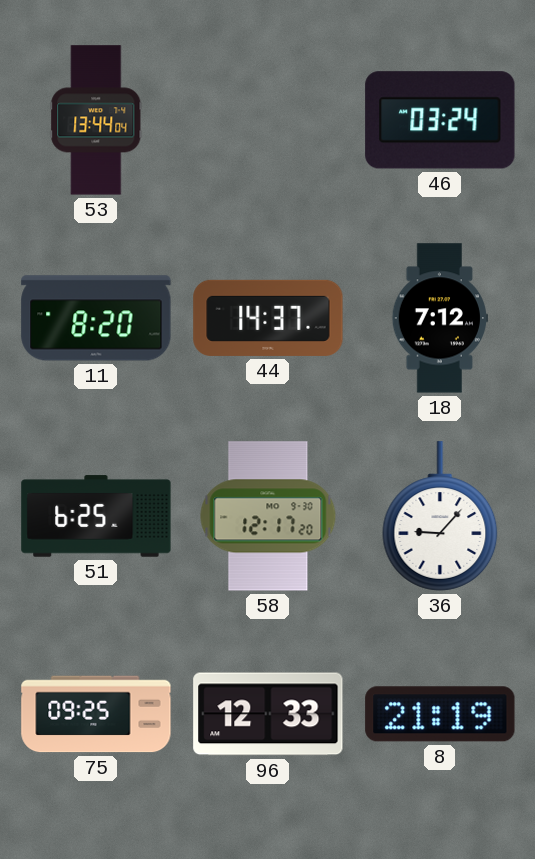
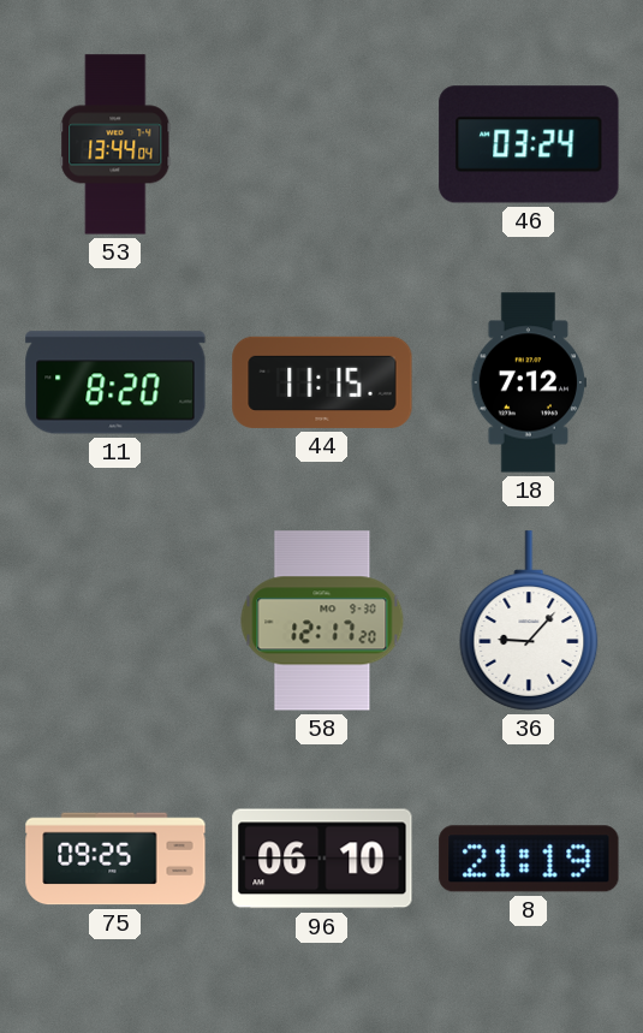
44: 14:37 -> 11:15 (322, 382)
51: 6:25 -> none (96, 516)
96: 12:33 -> 06:10 (322, 859)
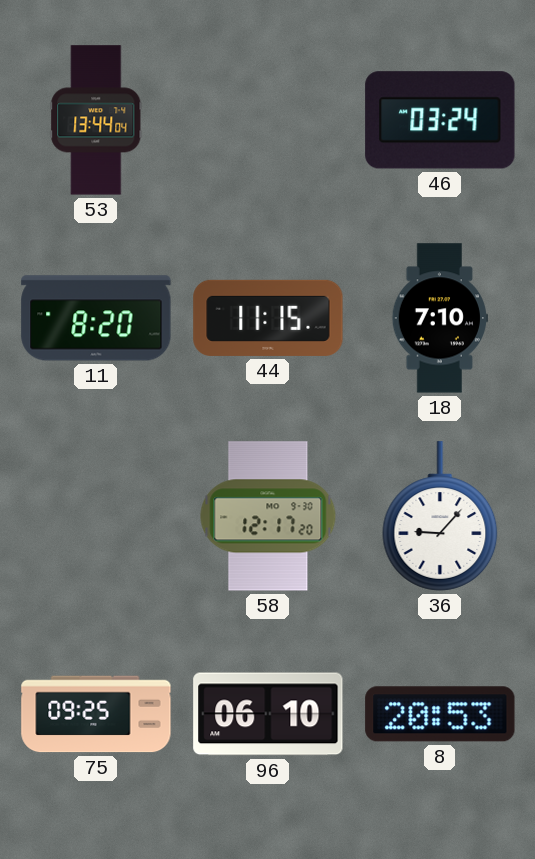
18: 7:12 -> 7:10 (439, 318)
8: 21:19 -> 20:53 (440, 714)
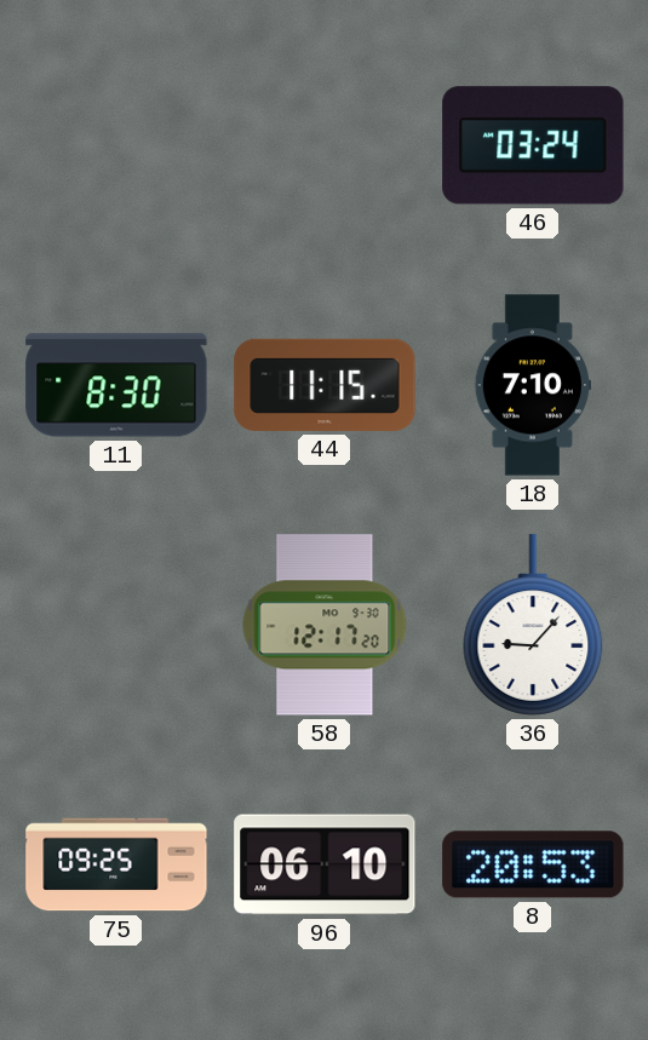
53: 13:44 -> none (96, 120)
11: 8:20 -> 8:30 (116, 385)
